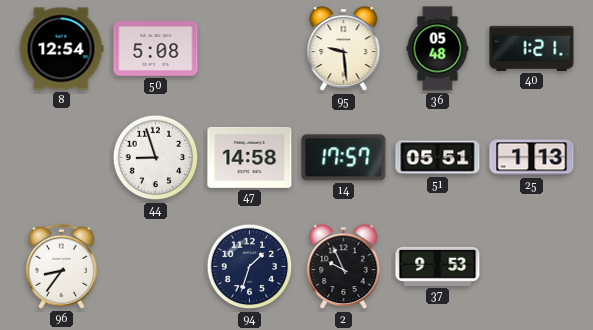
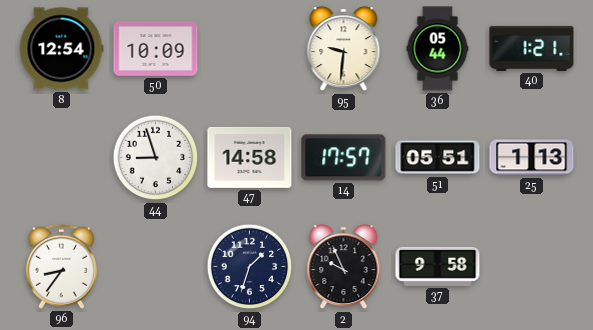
50: 5:08 -> 10:09 (156, 49)
95: 9:29 -> 9:31 (344, 49)
36: 05:48 -> 05:44 (438, 49)
37: 9:53 -> 9:58 (438, 266)
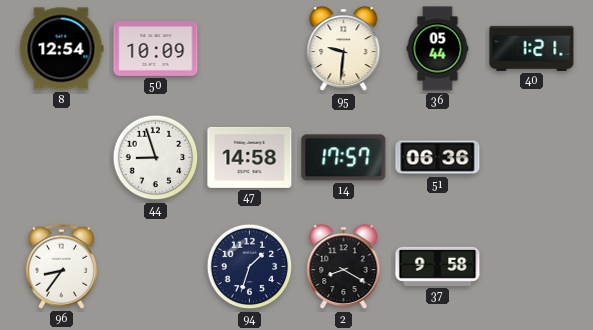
51: 05:51 -> 06:36 (438, 158)
25: 1:13 -> none (532, 158)
2: 9:56 -> 8:20 (344, 267)
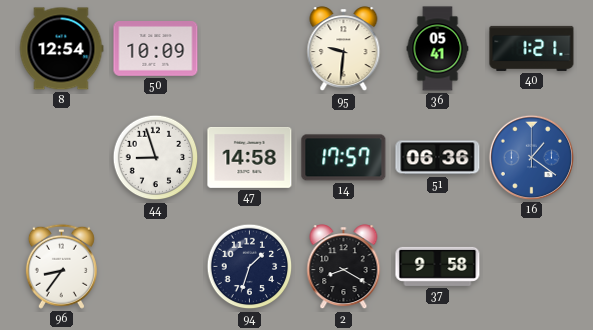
36: 05:44 -> 05:41 (438, 49)
16: none -> 1:21 (531, 157)
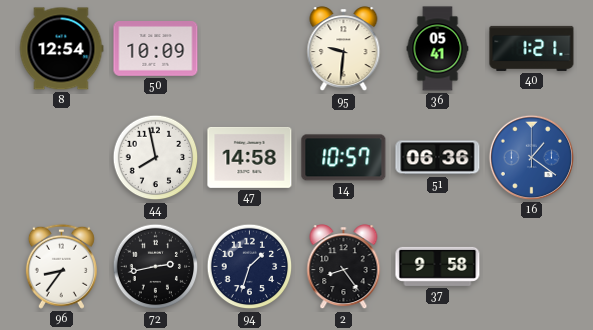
44: 8:57 -> 7:58 (156, 158)
14: 17:57 -> 10:57 (344, 158)
72: none -> 2:43 (156, 267)
2: 8:20 -> 8:24 (344, 267)
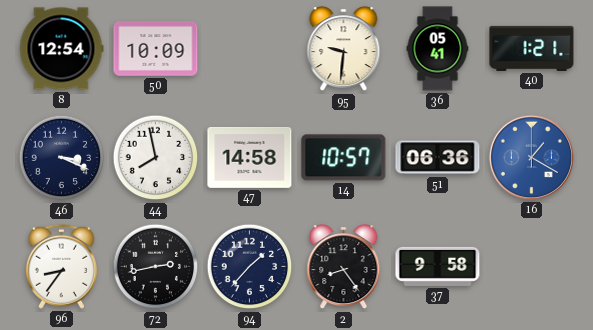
46: none -> 3:19 (62, 158)
16: 1:21 -> 1:20 (531, 157)
94: 1:33 -> 1:37 (250, 267)
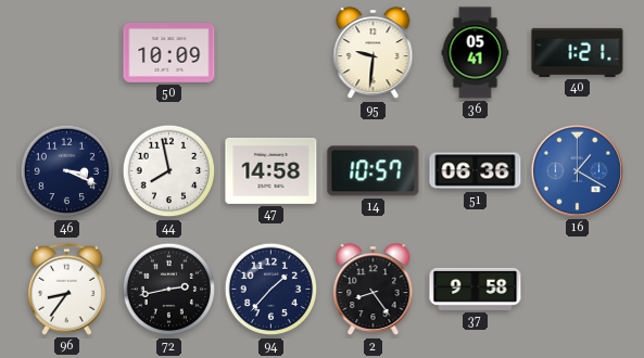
8: 12:54 -> none (61, 49)
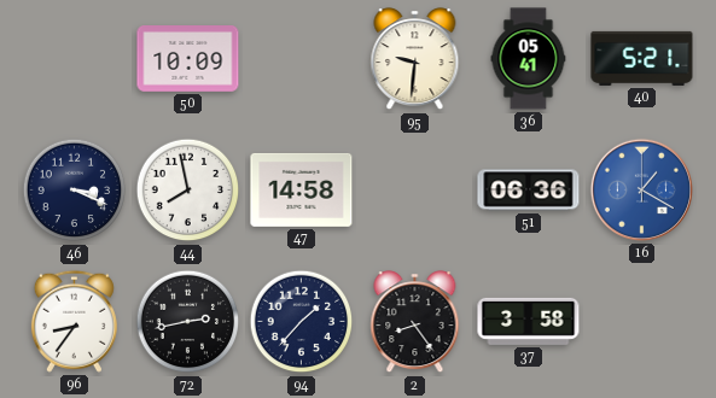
40: 1:21 -> 5:21 (642, 58)
14: 10:57 -> none (374, 171)
37: 9:58 -> 3:58 (529, 321)
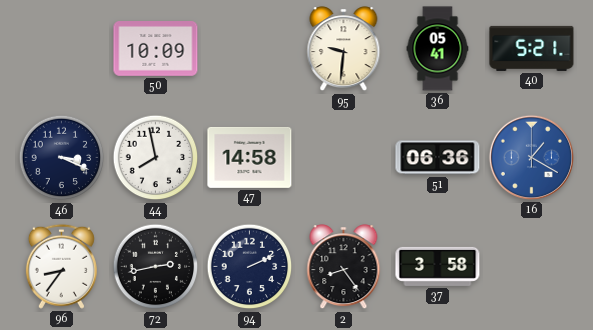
94: 1:37 -> 2:11 (250, 267)
